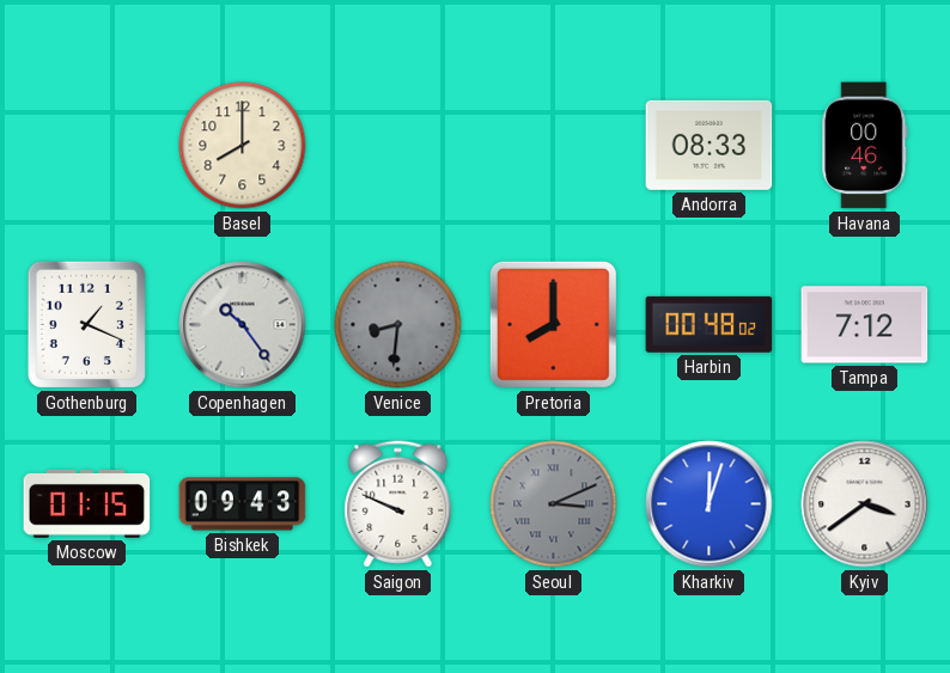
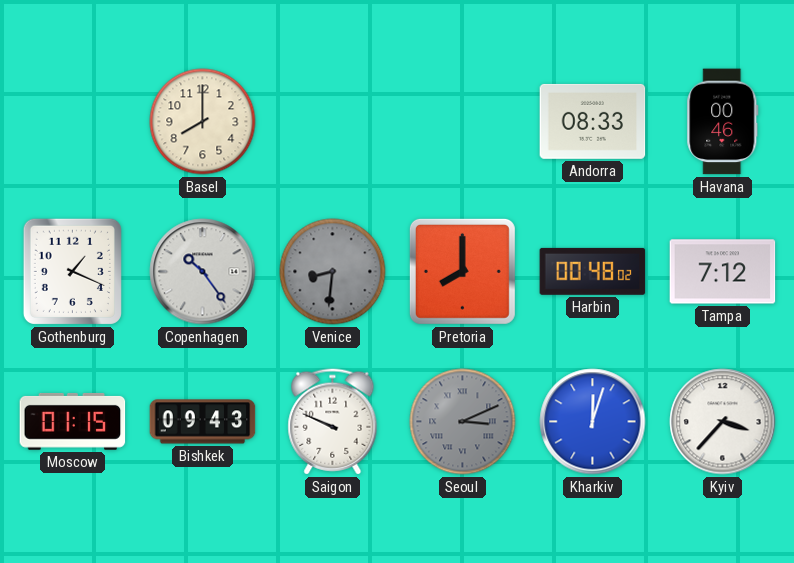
Kyiv: 3:39 -> 3:37 (723, 422)
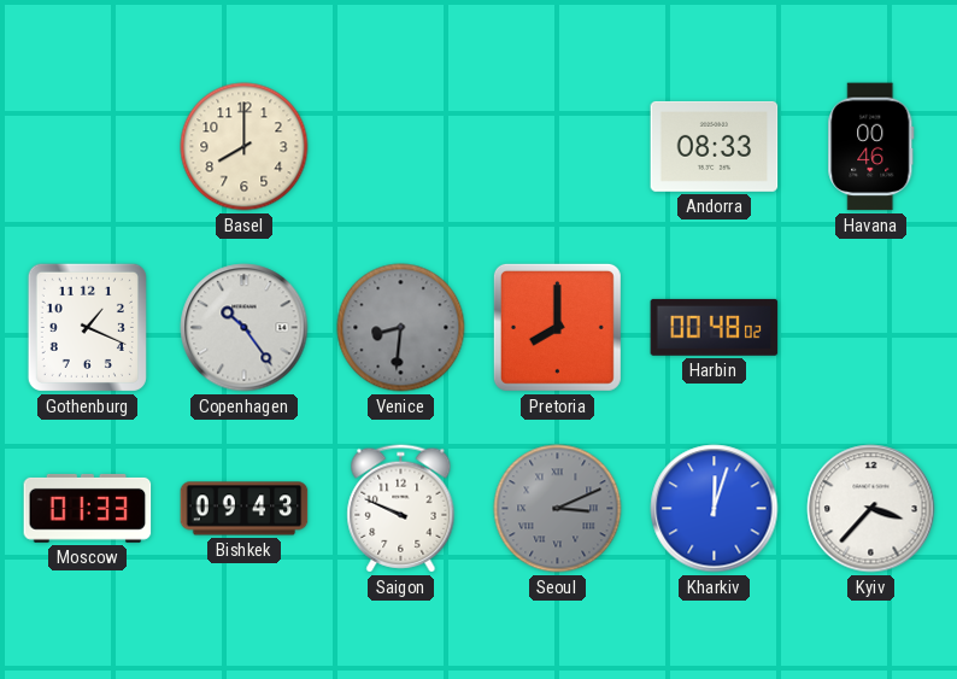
Tampa: 7:12 -> none (723, 272)
Moscow: 01:15 -> 01:33 (88, 508)
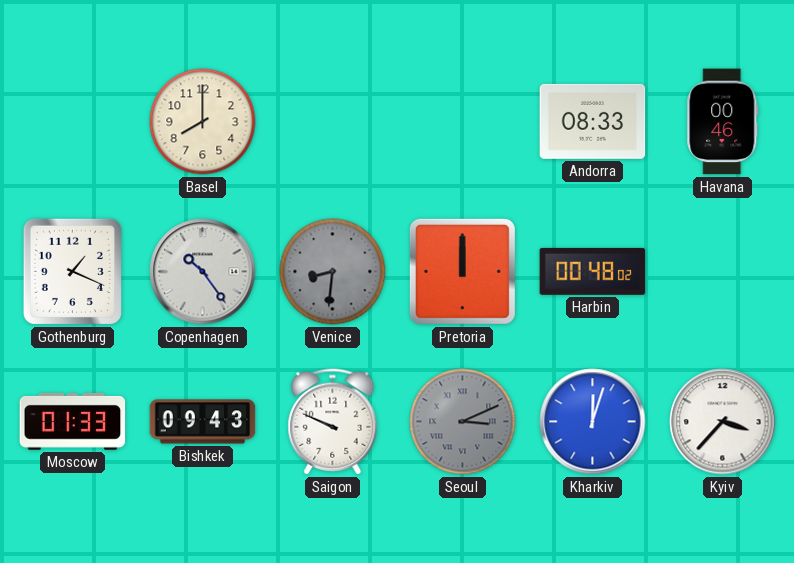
Pretoria: 8:00 -> 12:00 (462, 271)
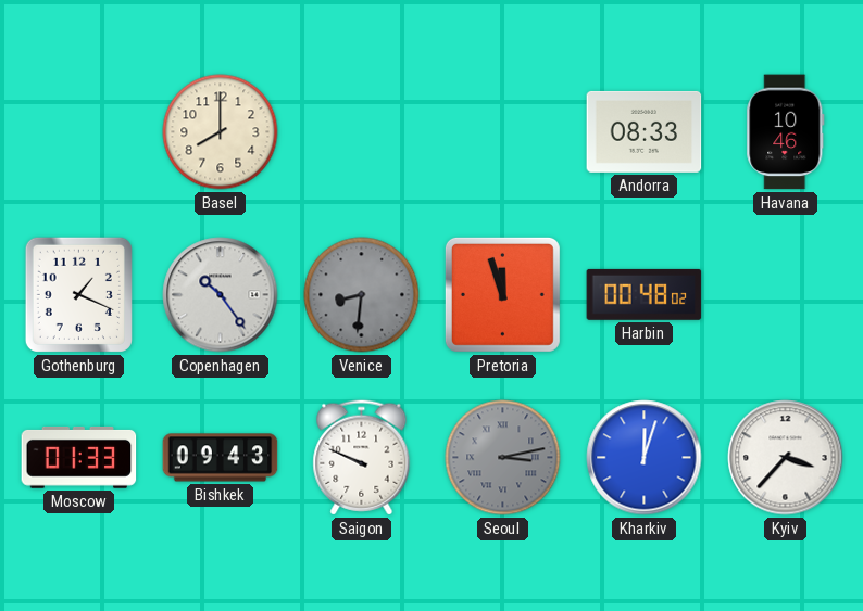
Havana: 00:46 -> 10:46 (786, 132)
Pretoria: 12:00 -> 11:57 (502, 294)
Seoul: 3:11 -> 3:13 (503, 458)
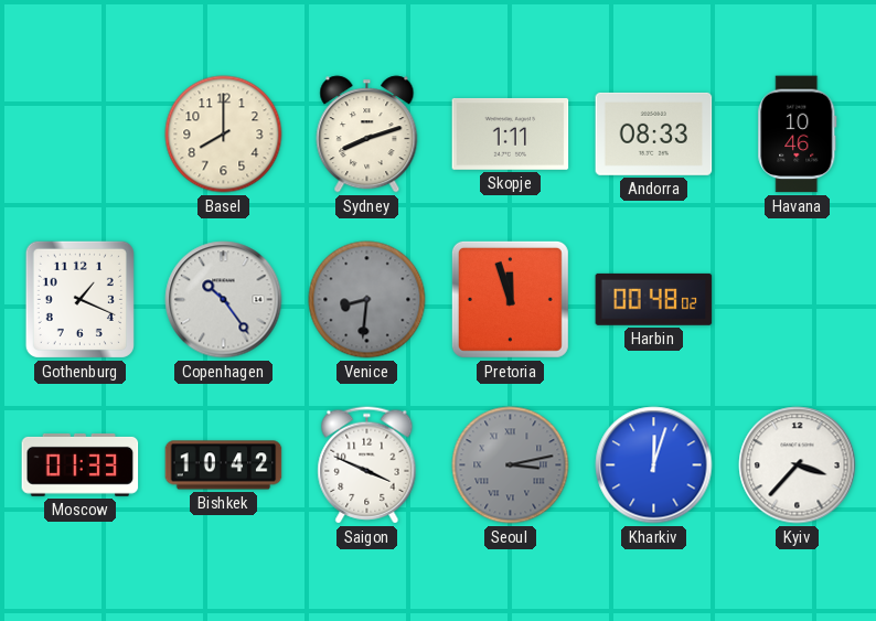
Sydney: none -> 8:12 (367, 135)
Skopje: none -> 1:11 (511, 133)
Bishkek: 09:43 -> 10:42 (224, 465)
Saigon: 9:49 -> 3:49 (367, 465)
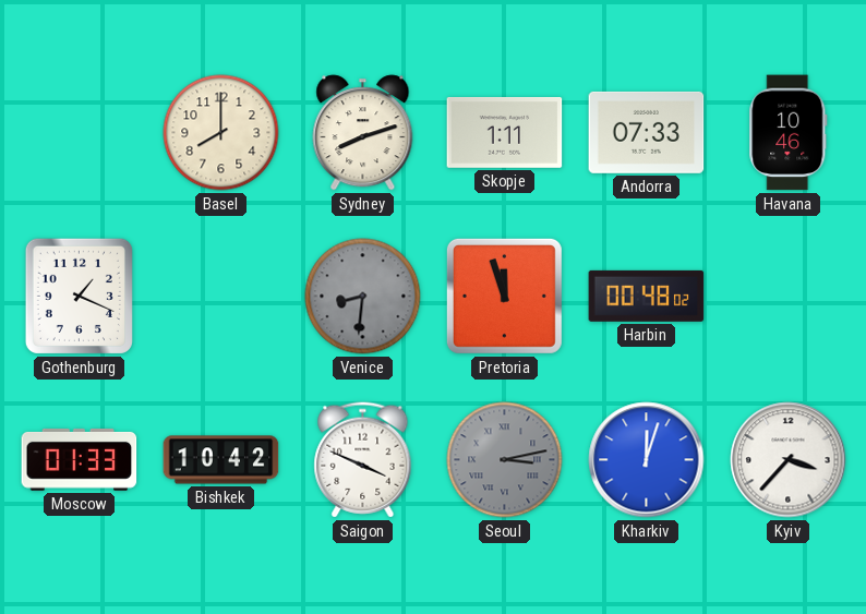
Andorra: 08:33 -> 07:33 (647, 132)
Copenhagen: 10:24 -> none (224, 300)
